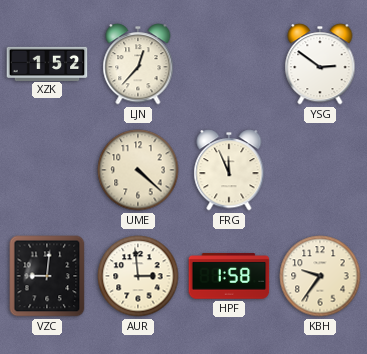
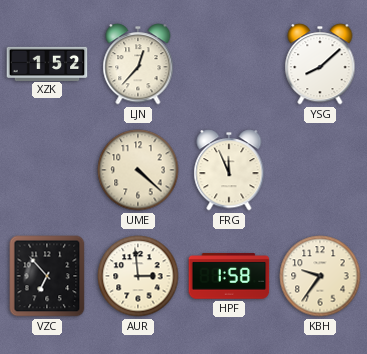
YSG: 2:51 -> 8:08 (320, 64)
VZC: 9:01 -> 6:53 (47, 276)
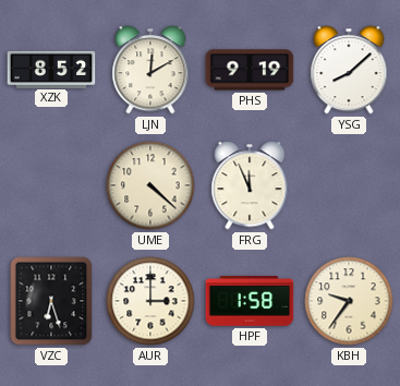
XZK: 1:52 -> 8:52 (51, 69)
LJN: 12:37 -> 12:10 (150, 70)
PHS: none -> 9:19 (250, 70)
VZC: 6:53 -> 6:27 (51, 301)
AUR: 2:59 -> 3:00 (150, 301)
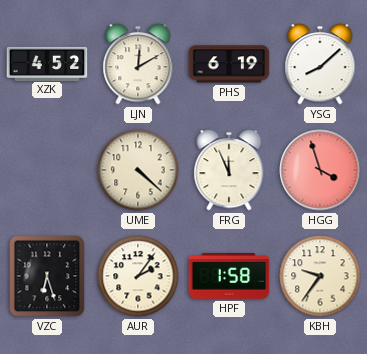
XZK: 8:52 -> 4:52 (47, 63)
PHS: 9:19 -> 6:19 (229, 64)
HGG: none -> 3:57 (320, 170)
AUR: 3:00 -> 2:06 (138, 276)
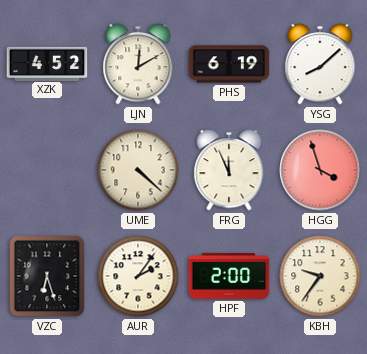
HPF: 1:58 -> 2:00 (229, 276)
